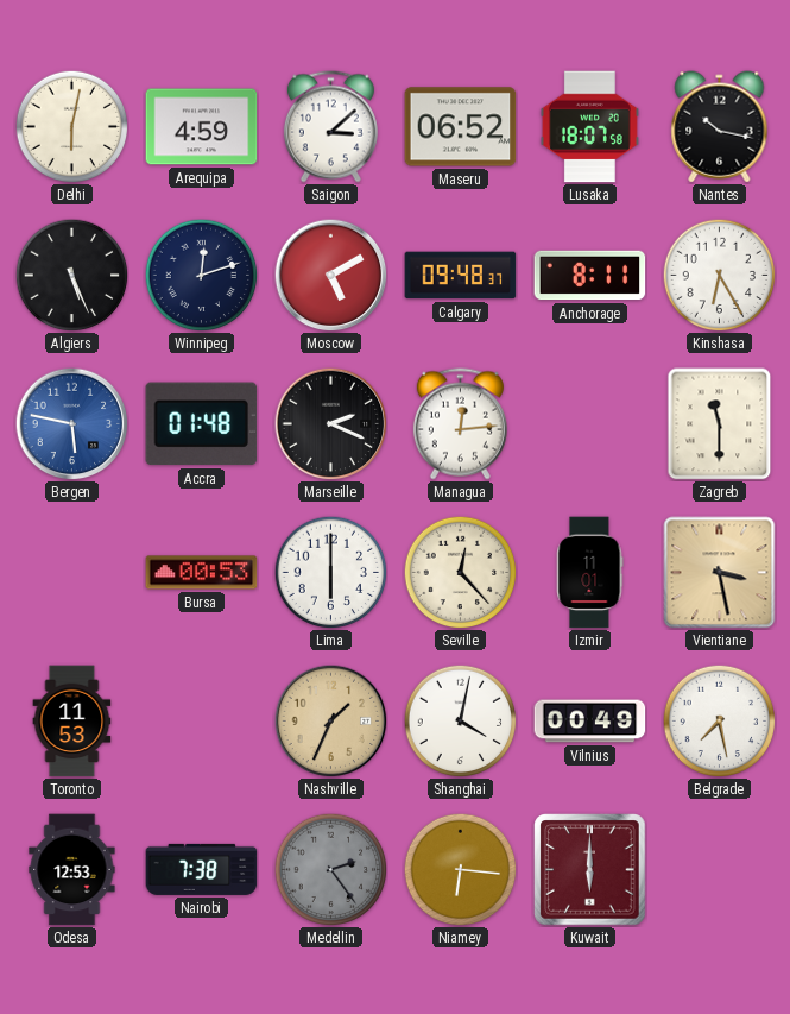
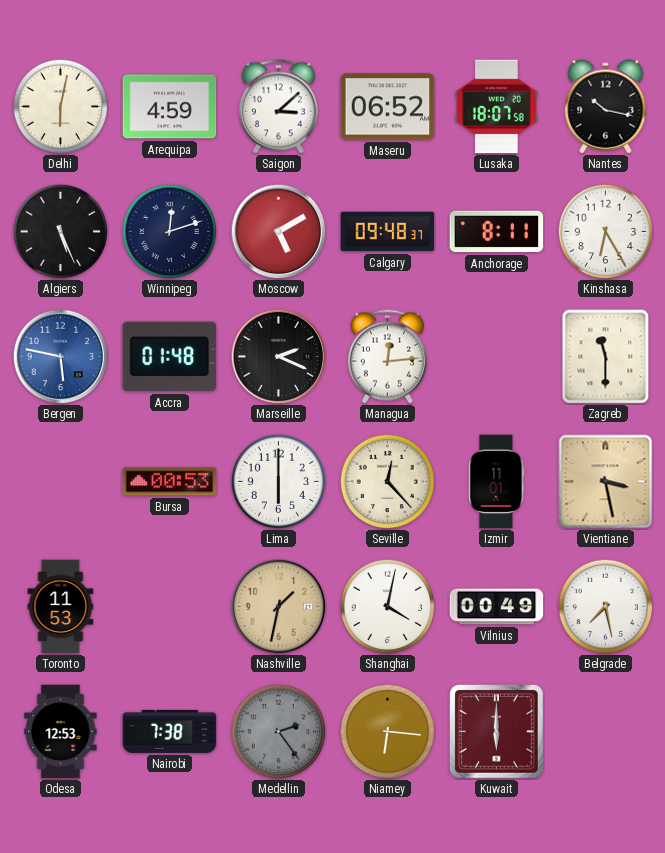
Nashville: 1:34 -> 1:32 (278, 606)
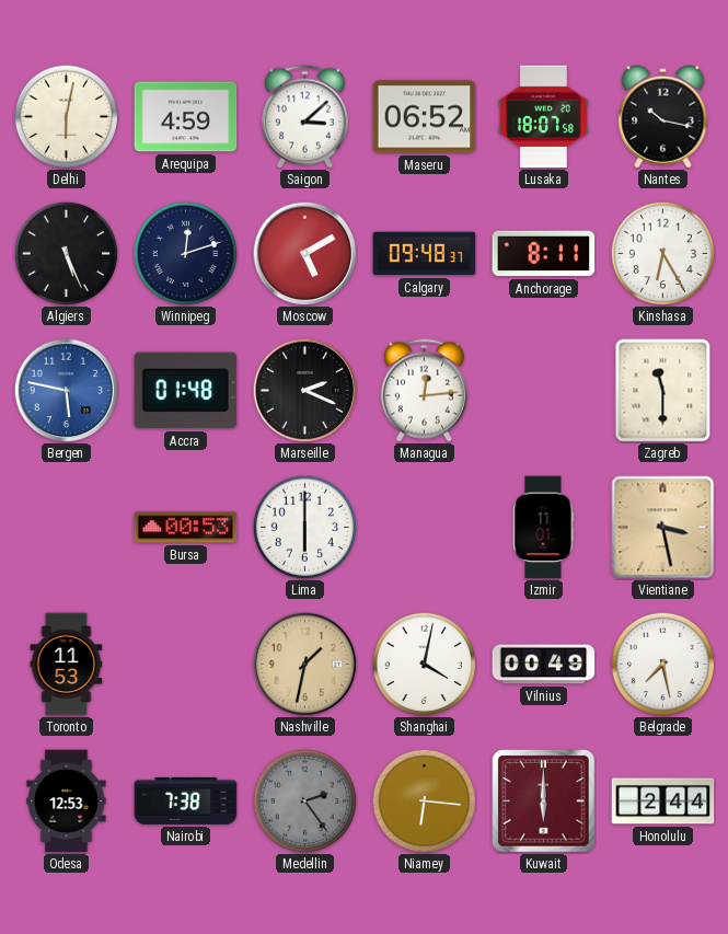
Seville: 12:23 -> none (387, 481)
Honolulu: none -> 2:44 (663, 802)
